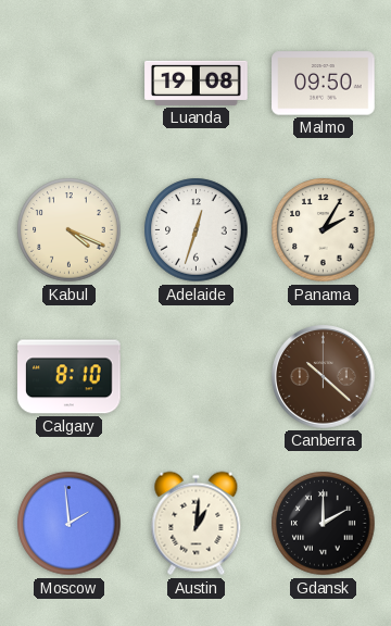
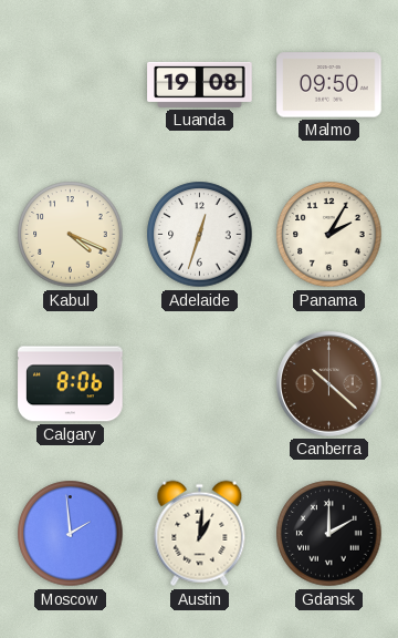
Calgary: 8:10 -> 8:06 (71, 384)
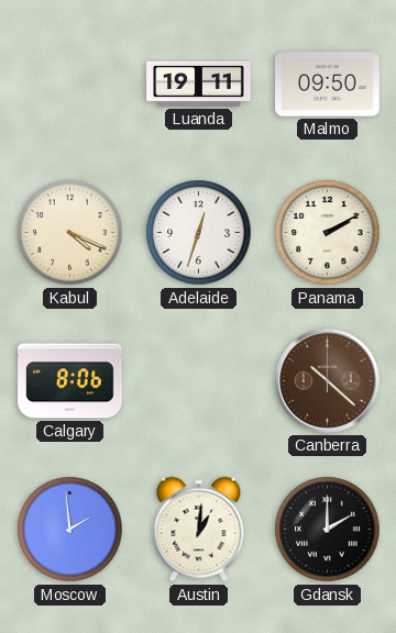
Luanda: 19:08 -> 19:11 (199, 84)
Panama: 2:05 -> 2:10 (328, 233)
